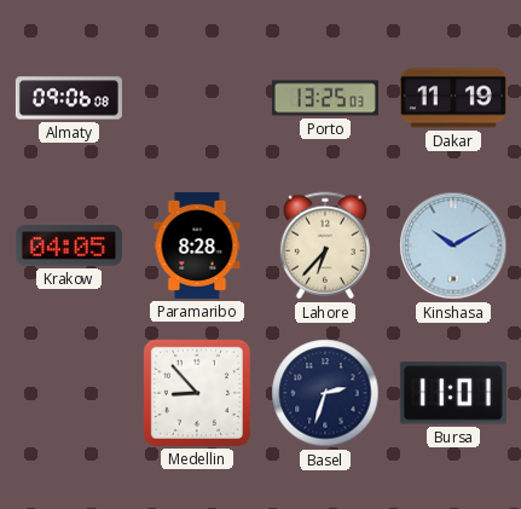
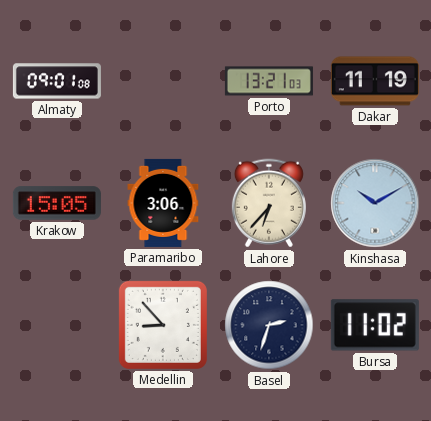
Almaty: 09:06 -> 09:01 (57, 81)
Porto: 13:25 -> 13:21 (269, 81)
Krakow: 04:05 -> 15:05 (57, 203)
Paramaribo: 8:28 -> 3:06 (163, 203)
Bursa: 11:01 -> 11:02 (375, 325)
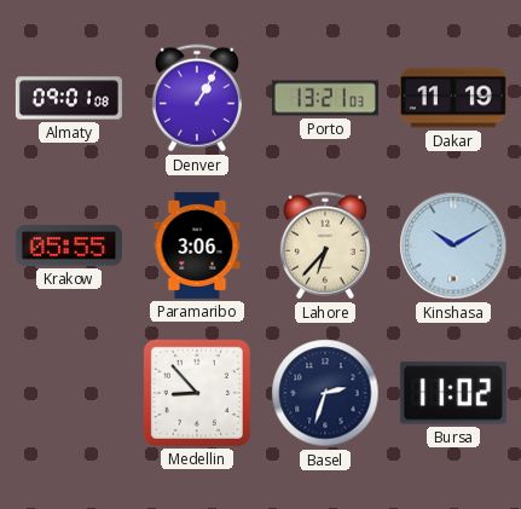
Denver: none -> 1:05 (197, 98)
Krakow: 15:05 -> 05:55 (69, 245)
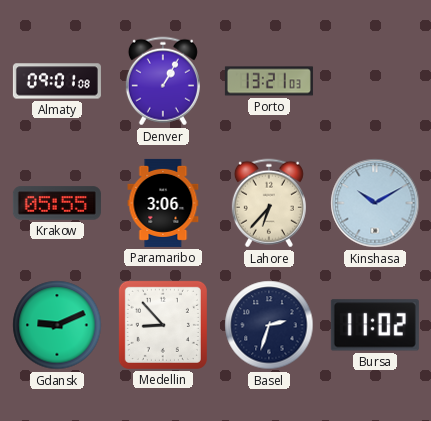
Dakar: 11:19 -> none (453, 98)
Gdansk: none -> 9:11 (57, 325)
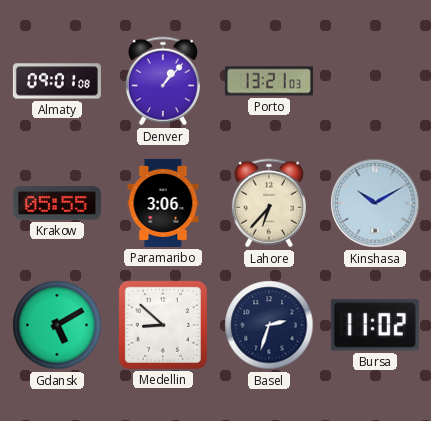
Denver: 1:05 -> 1:07 (163, 81)
Gdansk: 9:11 -> 5:10 (57, 325)
Medellin: 8:53 -> 8:52 (163, 325)
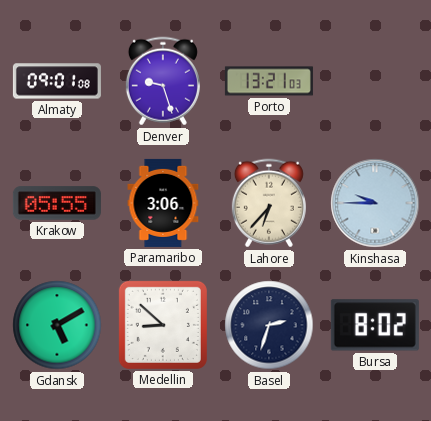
Denver: 1:07 -> 9:27 (163, 81)
Kinshasa: 10:10 -> 9:45 (375, 203)
Bursa: 11:02 -> 8:02 (375, 325)
